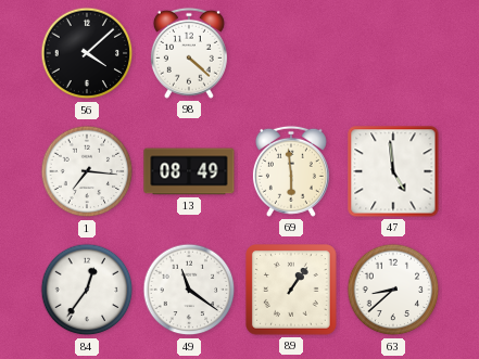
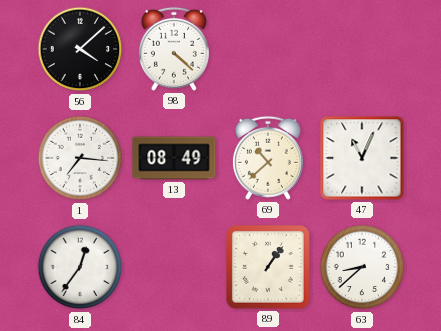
69: 5:59 -> 10:38 (268, 158)
47: 4:59 -> 11:04 (362, 158)
49: 11:21 -> none (189, 290)
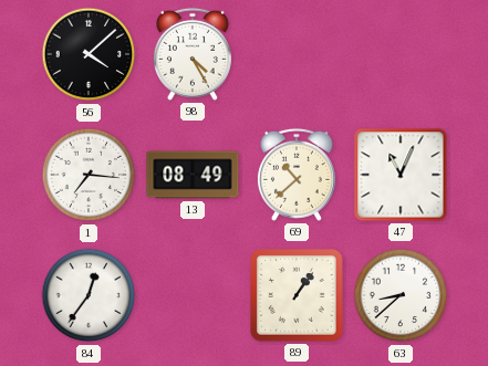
98: 4:22 -> 4:25 (193, 54)
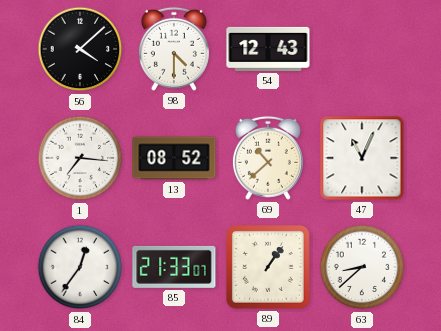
98: 4:25 -> 4:30 (174, 49)
54: none -> 12:43 (268, 49)
13: 08:49 -> 08:52 (174, 158)
85: none -> 21:33 (174, 267)
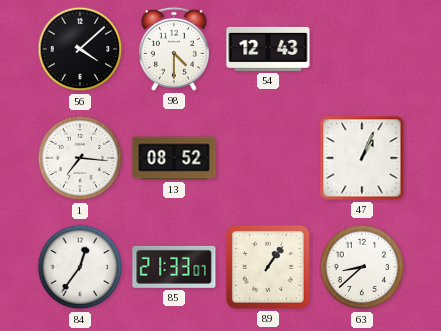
69: 10:38 -> none (268, 158)
47: 11:04 -> 1:04 (362, 158)
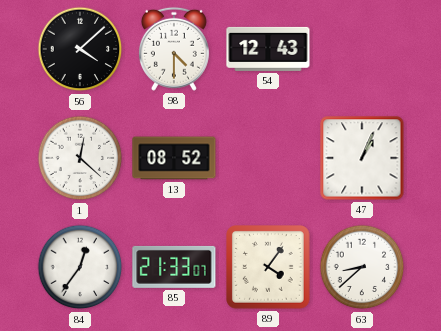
1: 7:16 -> 12:22 (80, 158)
89: 1:06 -> 4:06 (269, 268)
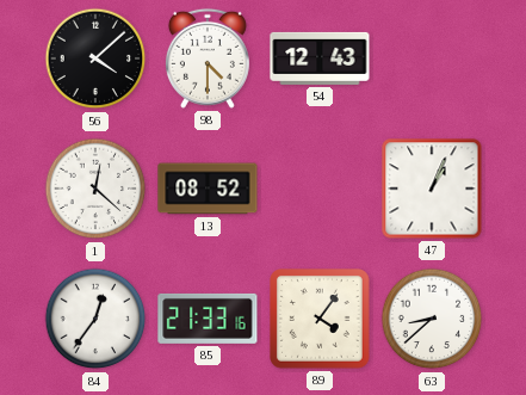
85: 21:33:07 -> 21:33:16 (208, 319)
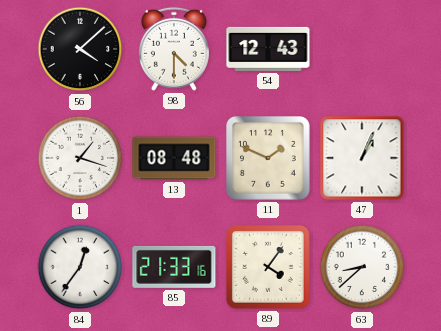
1: 12:22 -> 1:18 (80, 158)
13: 08:52 -> 08:48 (174, 158)
11: none -> 1:49 (269, 159)
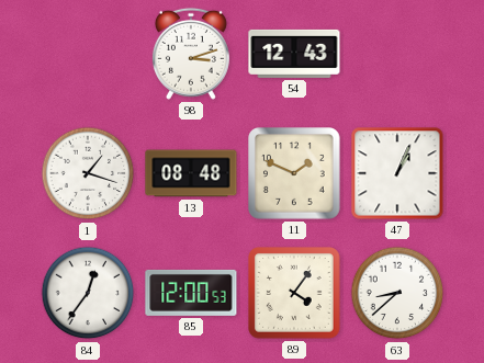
56: 4:08 -> none (80, 49)
98: 4:30 -> 3:12 (191, 54)
85: 21:33 -> 12:00 (191, 293)
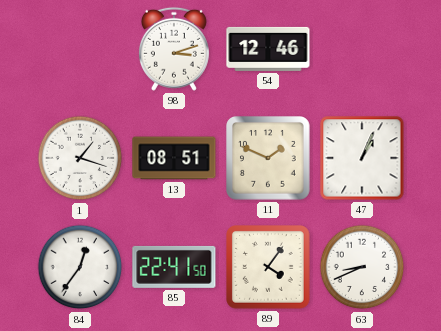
54: 12:43 -> 12:46 (268, 49)
13: 08:48 -> 08:51 (174, 158)
85: 12:00 -> 22:41 (174, 267)
63: 8:38 -> 8:41 (362, 267)
